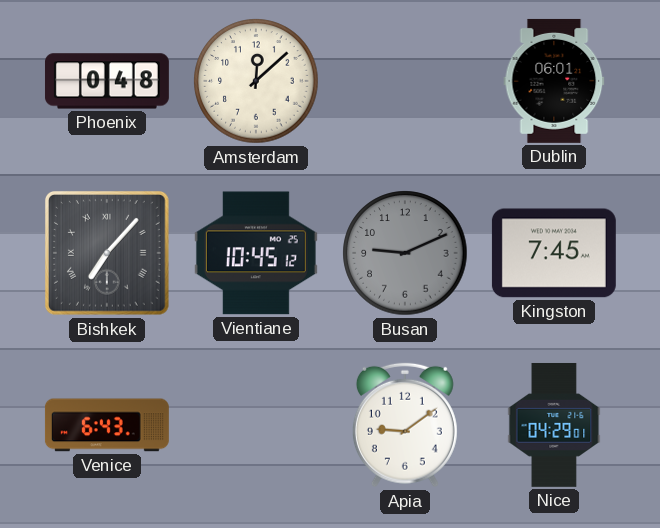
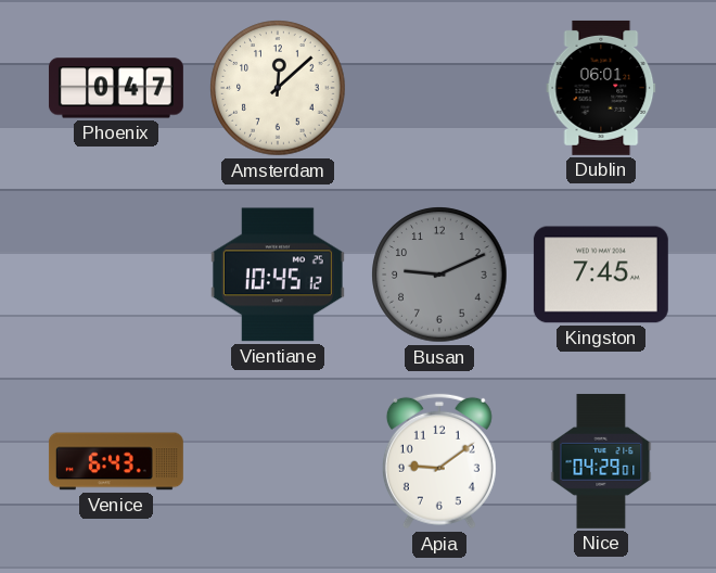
Phoenix: 0:48 -> 0:47 (116, 88)
Bishkek: 7:07 -> none (108, 254)
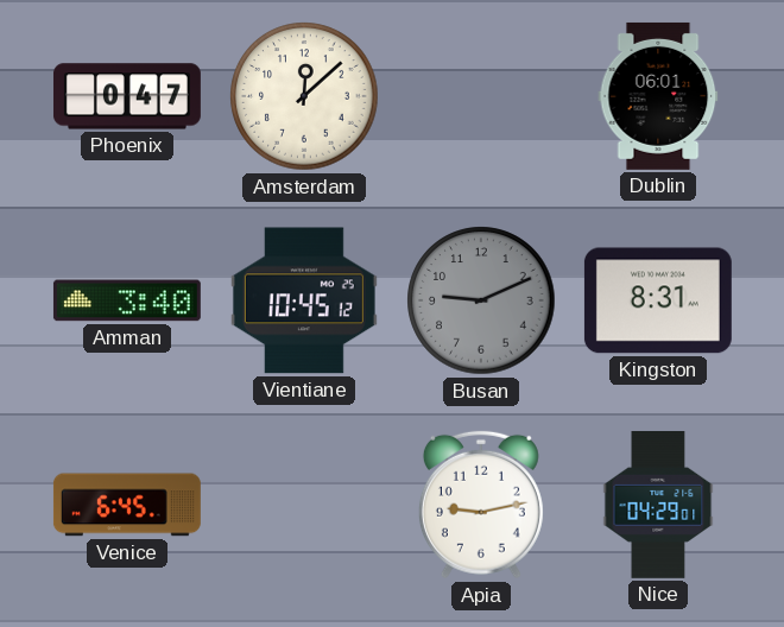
Amman: none -> 3:40 (127, 300)
Kingston: 7:45 -> 8:31 (658, 300)
Venice: 6:43 -> 6:45 (127, 505)
Apia: 9:09 -> 9:13 (481, 505)
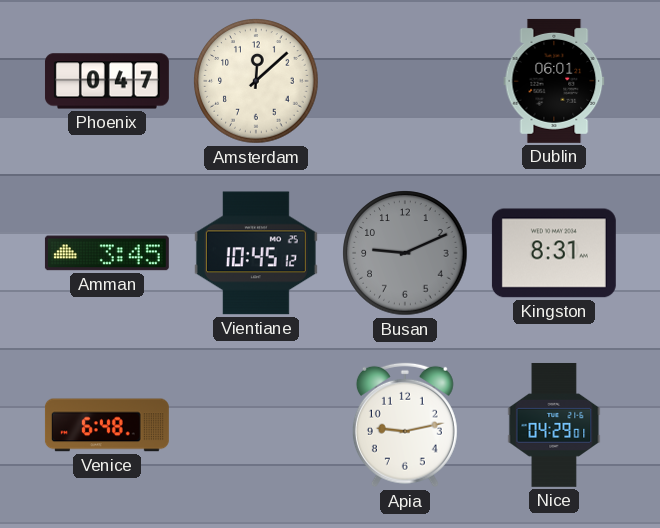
Amman: 3:40 -> 3:45 (107, 253)
Venice: 6:45 -> 6:48 (107, 425)
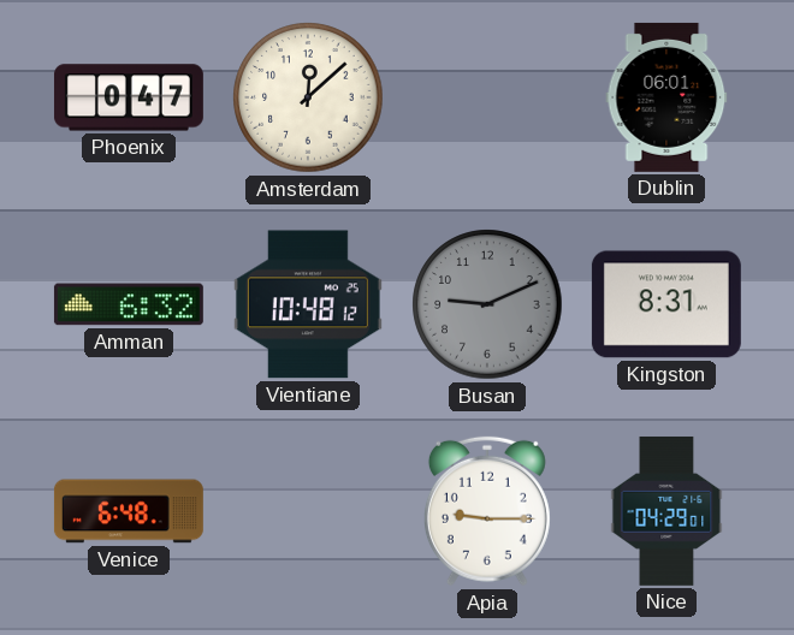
Amman: 3:45 -> 6:32 (129, 304)
Vientiane: 10:45 -> 10:48 (308, 304)
Apia: 9:13 -> 9:15 (487, 511)
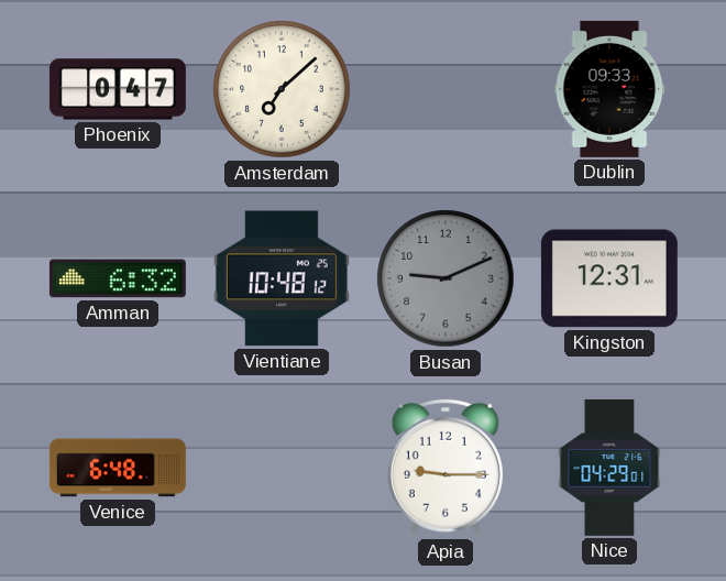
Amsterdam: 12:08 -> 7:08 (282, 89)
Dublin: 06:01 -> 09:33 (609, 89)
Kingston: 8:31 -> 12:31 (609, 278)
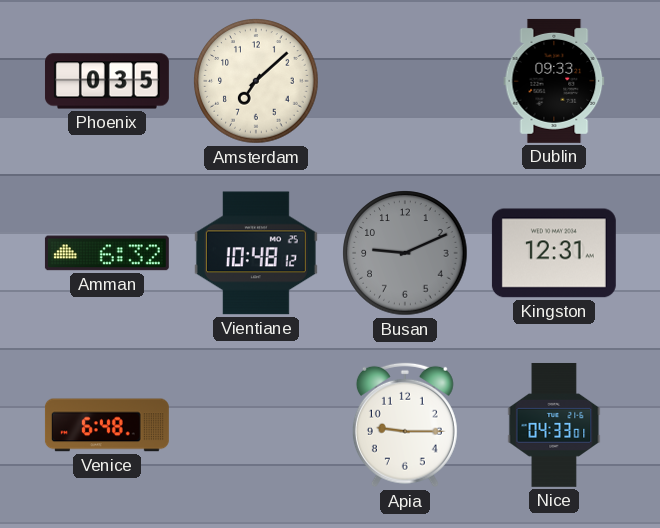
Phoenix: 0:47 -> 0:35 (107, 81)
Nice: 04:29 -> 04:33 (554, 425)
